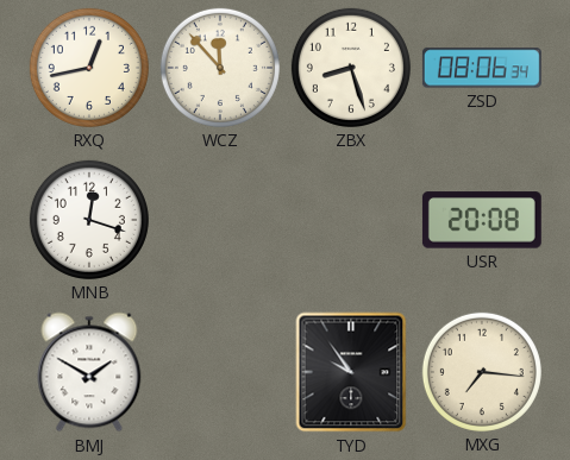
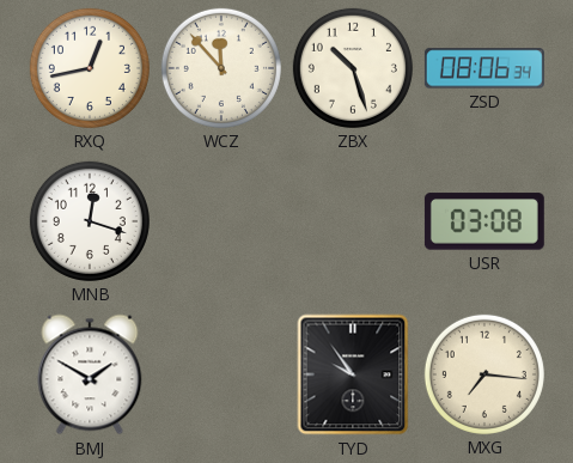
ZBX: 8:27 -> 10:27 (353, 68)
USR: 20:08 -> 03:08 (484, 221)
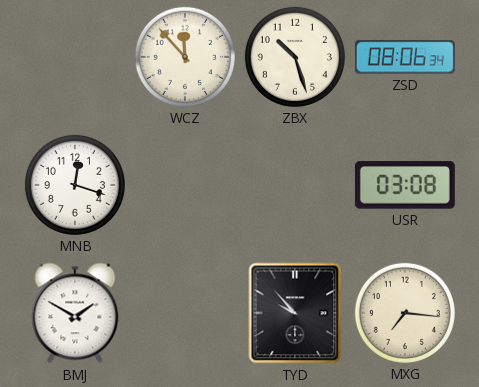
RXQ: 12:43 -> none (90, 68)
TYD: 9:54 -> 9:53 (295, 313)
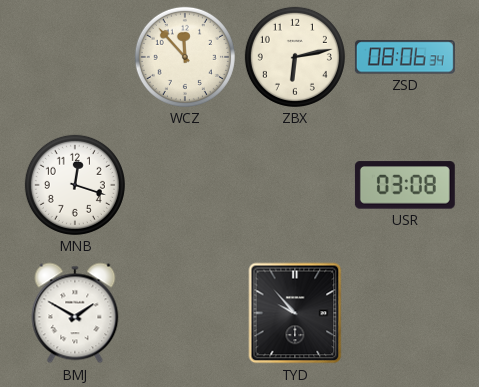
ZBX: 10:27 -> 6:13 (295, 57)
MXG: 7:16 -> none (405, 313)
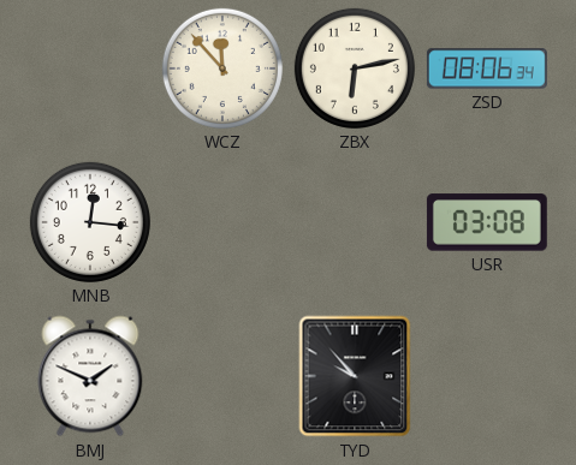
MNB: 12:18 -> 12:16 (90, 222)
BMJ: 1:50 -> 1:49 (90, 376)
